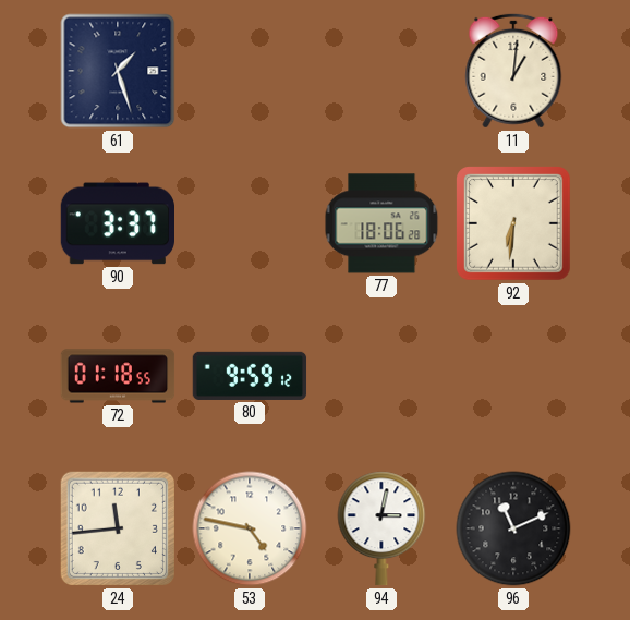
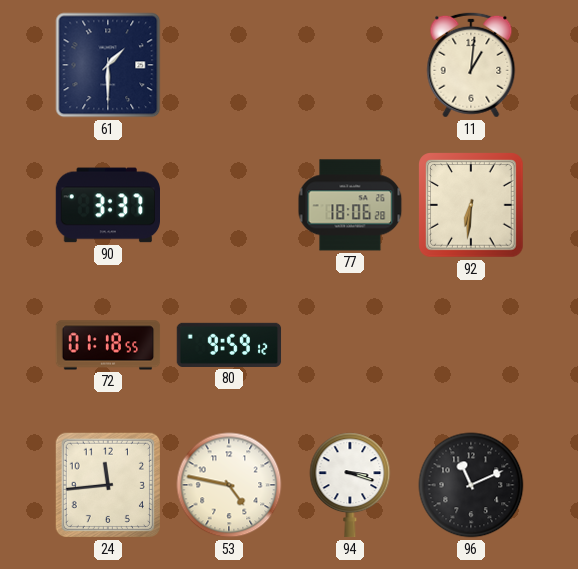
61: 1:27 -> 1:30 (108, 65)
94: 3:02 -> 3:18 (350, 485)
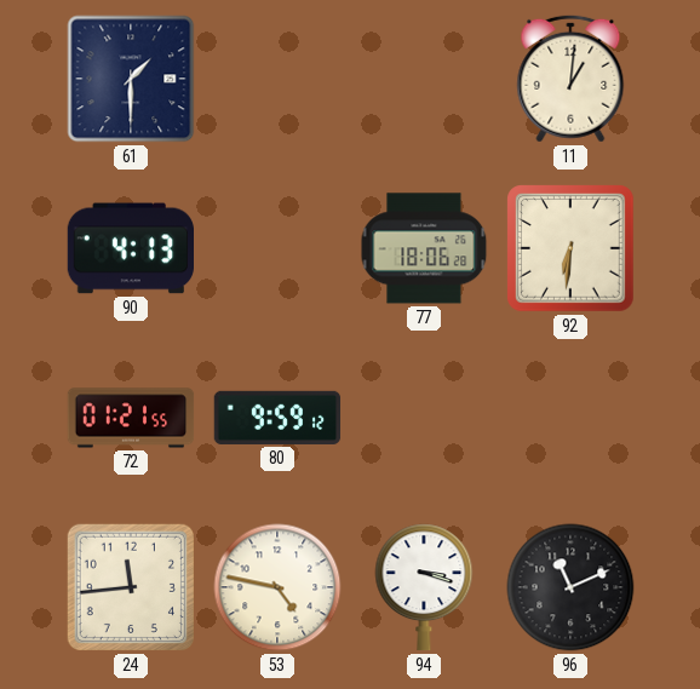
90: 3:37 -> 4:13 (130, 248)
72: 01:18 -> 01:21 (131, 418)
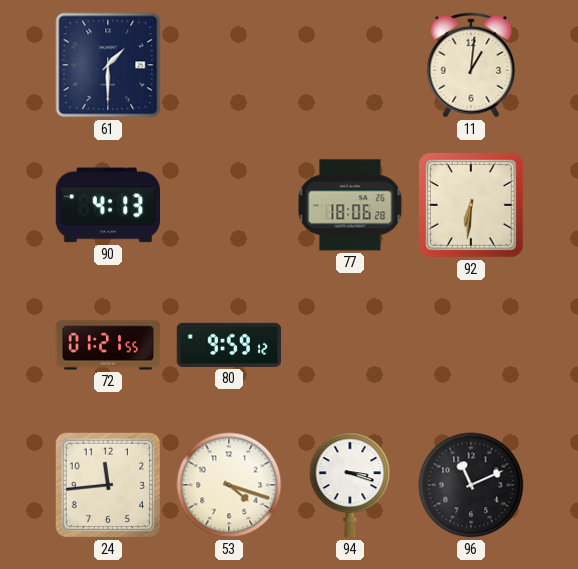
53: 4:47 -> 4:18 (229, 485)
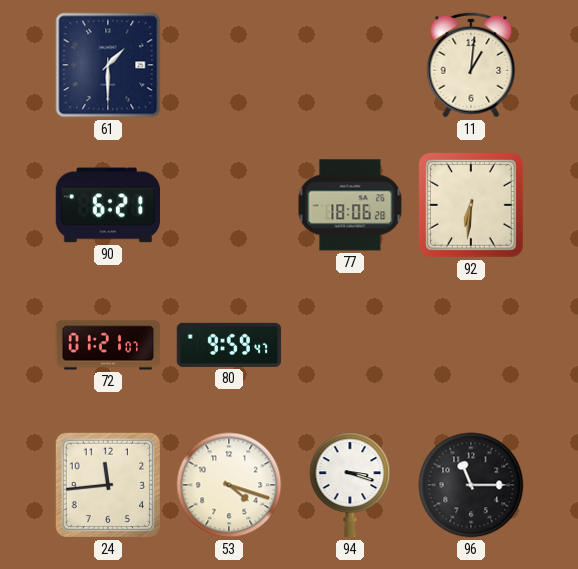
90: 4:13 -> 6:21 (107, 205)
72: 01:21:55 -> 01:21:07 (108, 345)
80: 9:59:12 -> 9:59:47 (229, 345)
96: 11:11 -> 11:15 (471, 485)
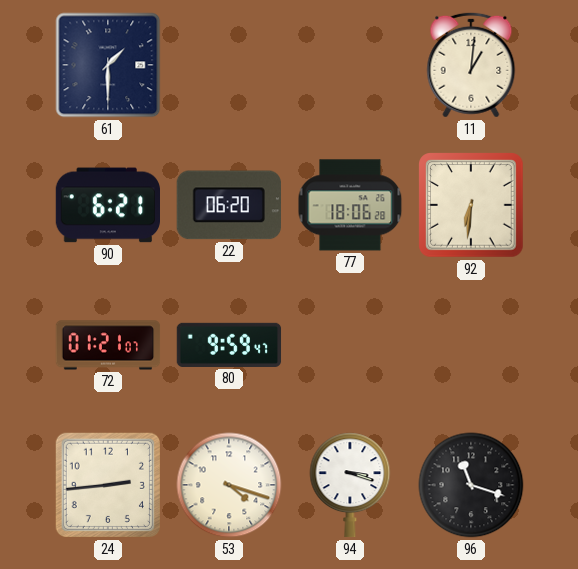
22: none -> 06:20 (229, 205)
24: 11:44 -> 2:44 (108, 485)
96: 11:15 -> 11:18 (471, 485)
